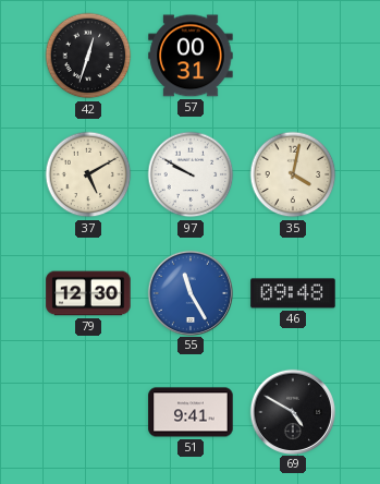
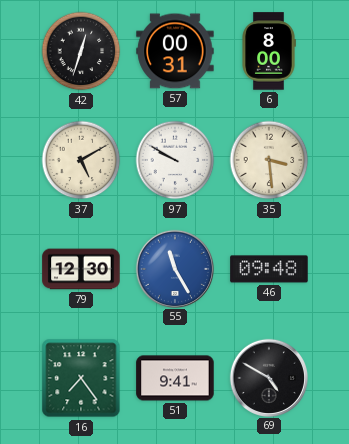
6: none -> 8:00 (269, 51)
35: 4:02 -> 3:29 (269, 160)
16: none -> 7:24 (81, 378)
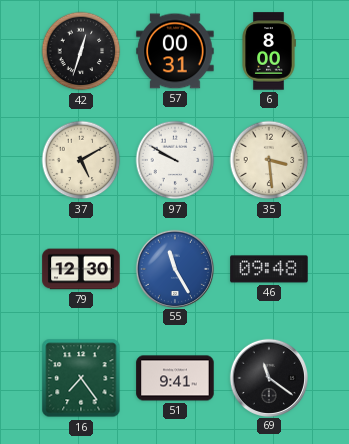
69: 4:50 -> 11:21 (268, 377)
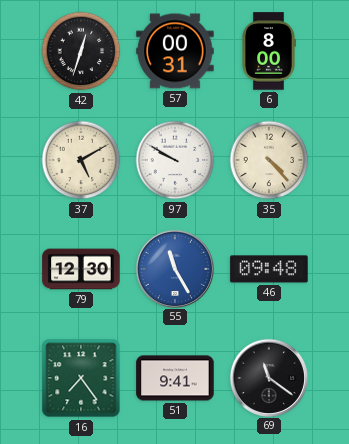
35: 3:29 -> 4:23 (269, 160)
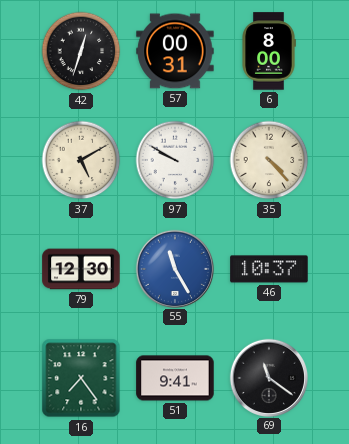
46: 09:48 -> 10:37 (269, 269)
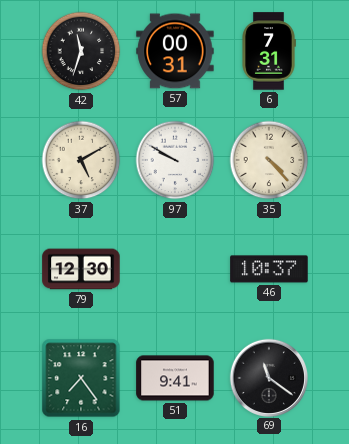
42: 12:33 -> 11:33 (81, 51)
6: 8:00 -> 7:31 (269, 51)
55: 11:25 -> none (174, 268)
